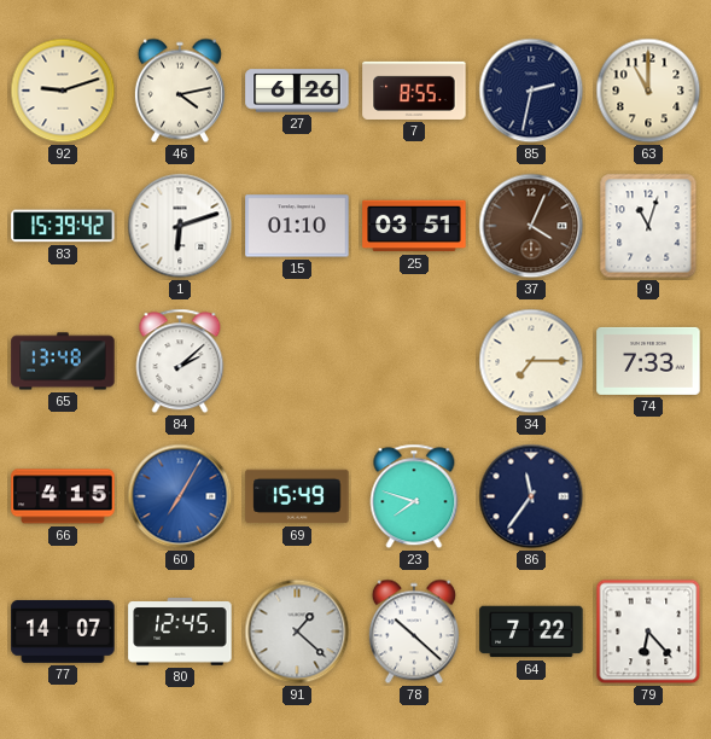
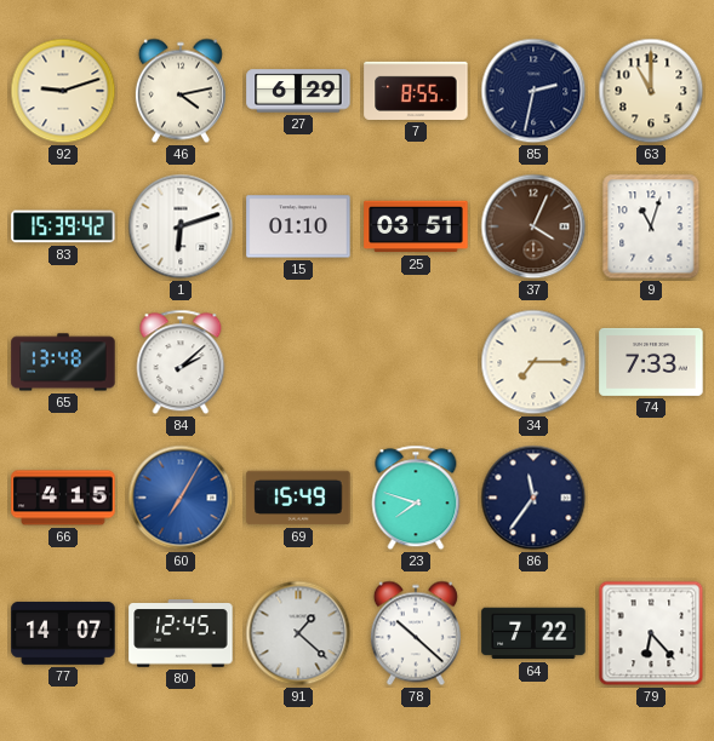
27: 6:26 -> 6:29 (298, 91)
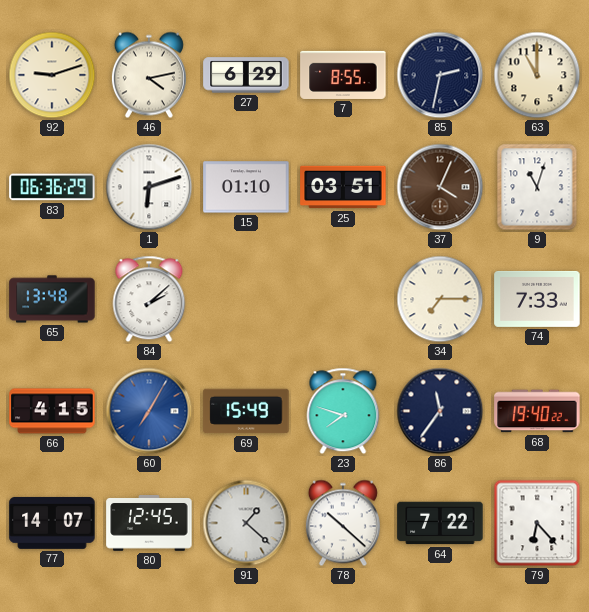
83: 15:39 -> 06:36 (52, 187)
68: none -> 19:40 (537, 411)
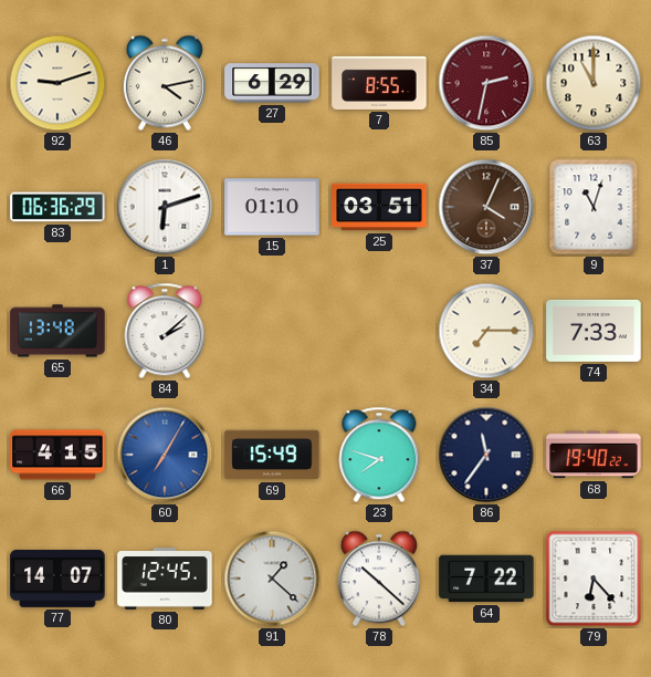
85 dial: navy -> burgundy (486, 83)
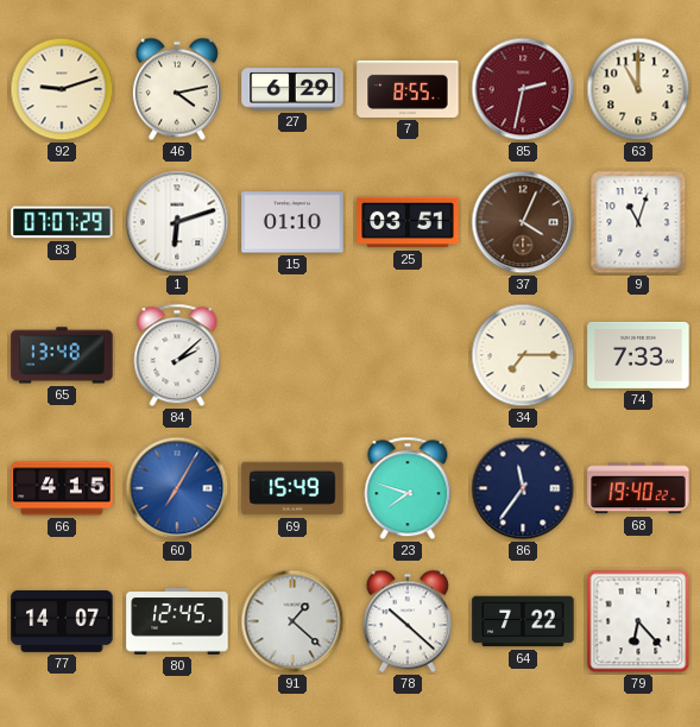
83: 06:36 -> 07:07 (62, 222)
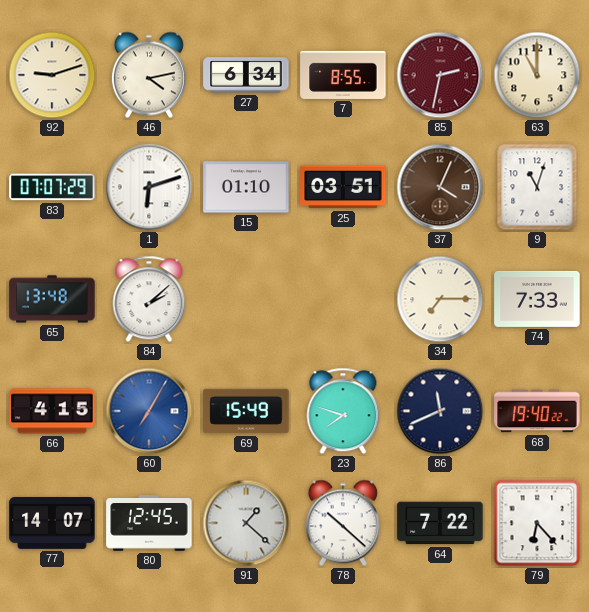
27: 6:29 -> 6:34 (246, 75)
86: 11:36 -> 11:41 (440, 411)
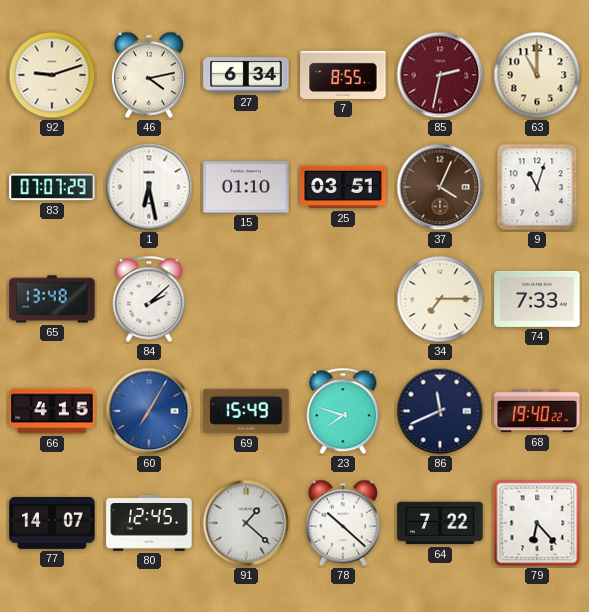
1: 6:12 -> 6:28 (149, 187)
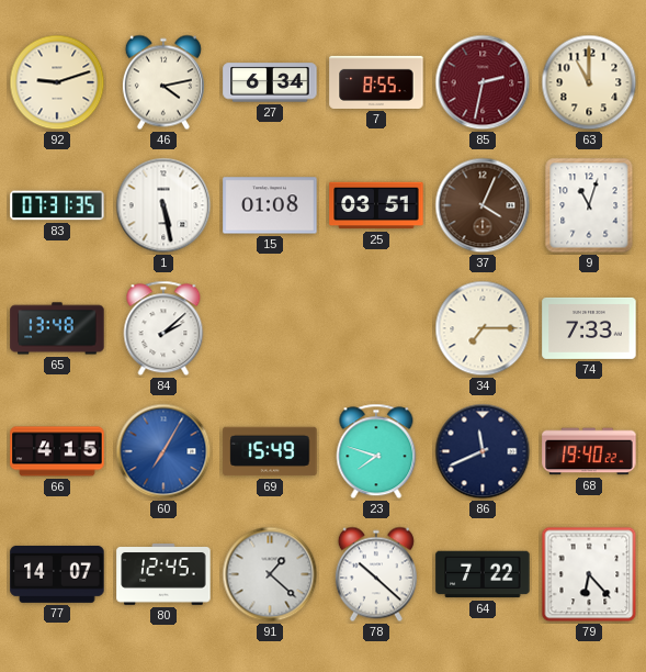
83: 07:07 -> 07:31 (57, 205)
1: 6:28 -> 5:28 (163, 205)
15: 01:10 -> 01:08 (270, 205)
